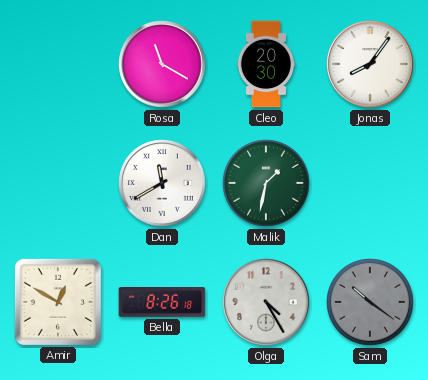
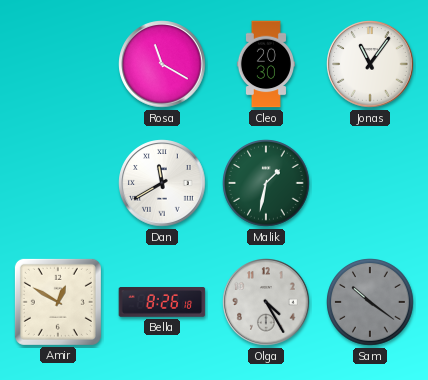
Jonas: 8:06 -> 11:06 (370, 64)
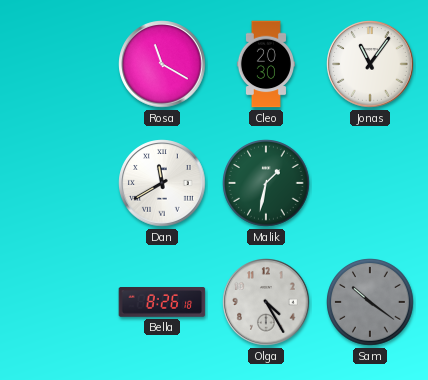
Amir: 12:50 -> none (58, 302)
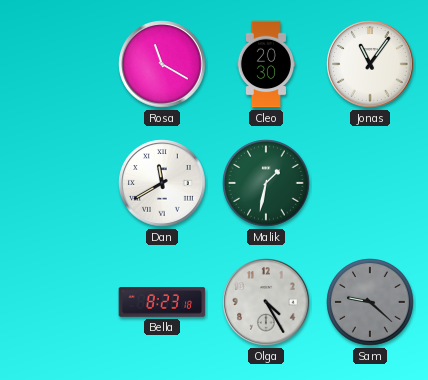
Bella: 8:26 -> 8:23 (162, 303)
Sam: 10:21 -> 9:22 (370, 302)
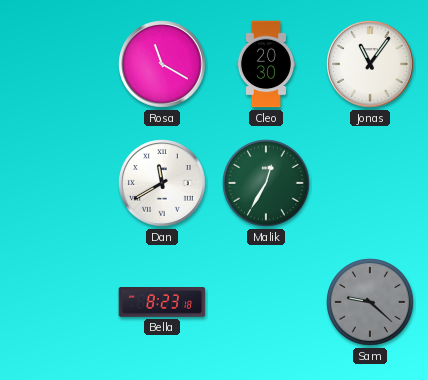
Malik: 1:32 -> 12:35 (266, 183)
Olga: 4:25 -> none (266, 302)
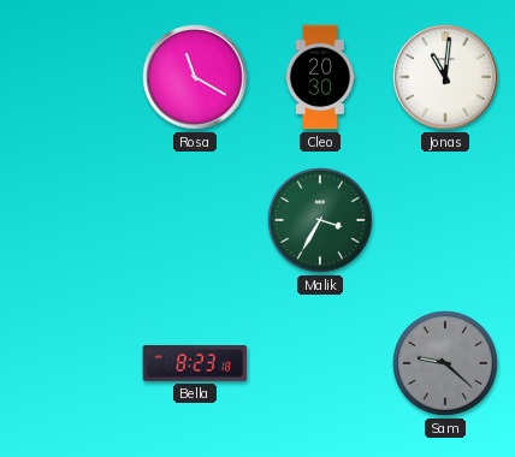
Jonas: 11:06 -> 11:01 (445, 77)
Dan: 11:40 -> none (162, 183)
Malik: 12:35 -> 3:35 (320, 220)
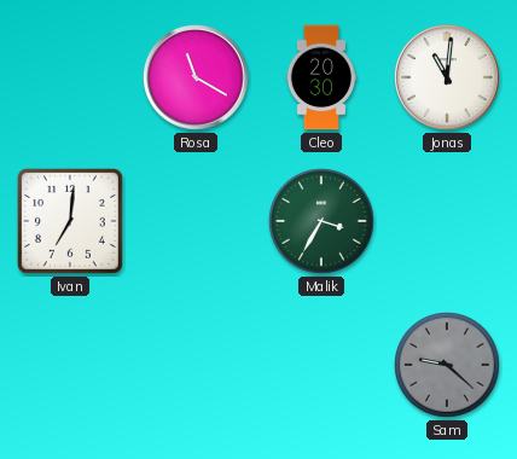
Ivan: none -> 7:01 (70, 221)
Bella: 8:23 -> none (195, 364)
